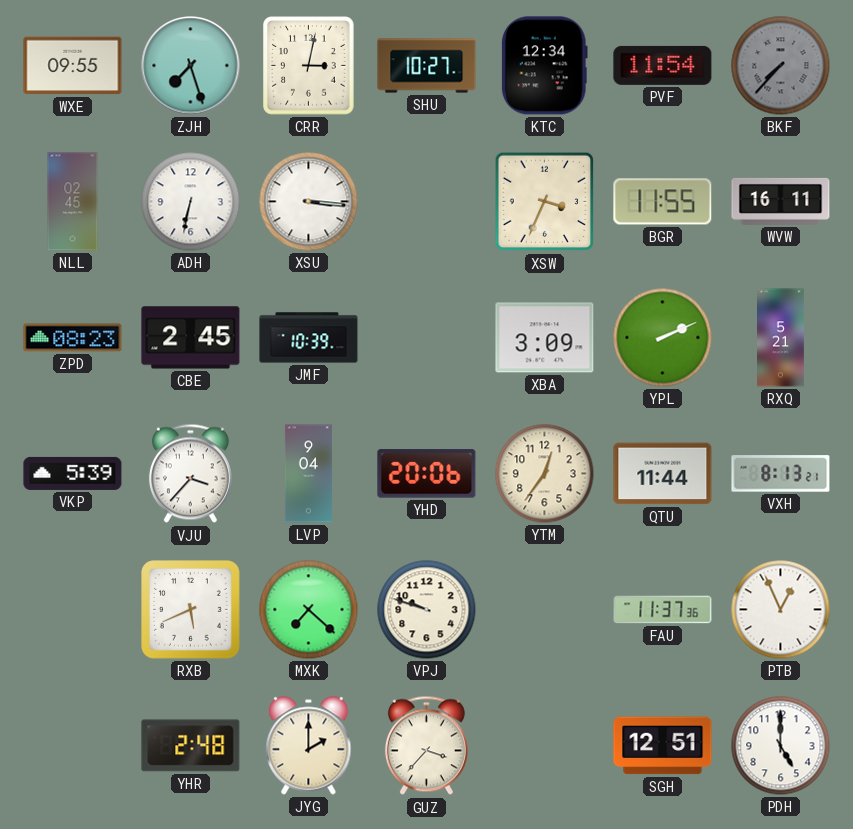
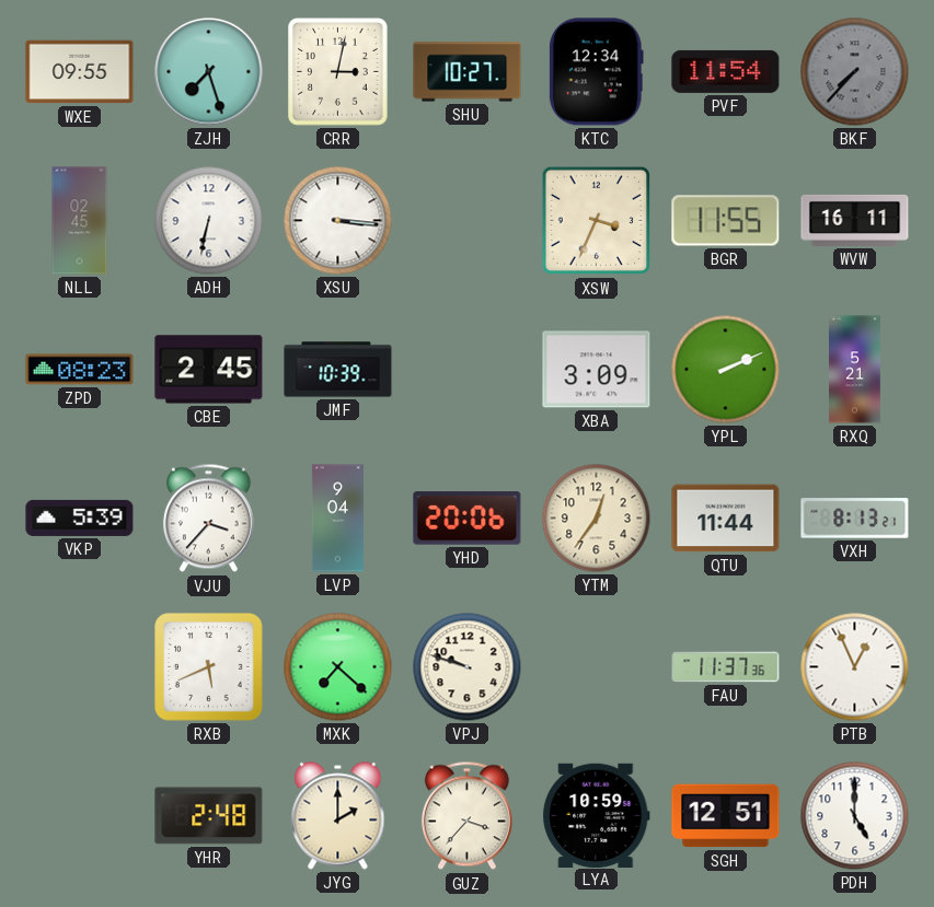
LYA: none -> 10:59 (597, 815)
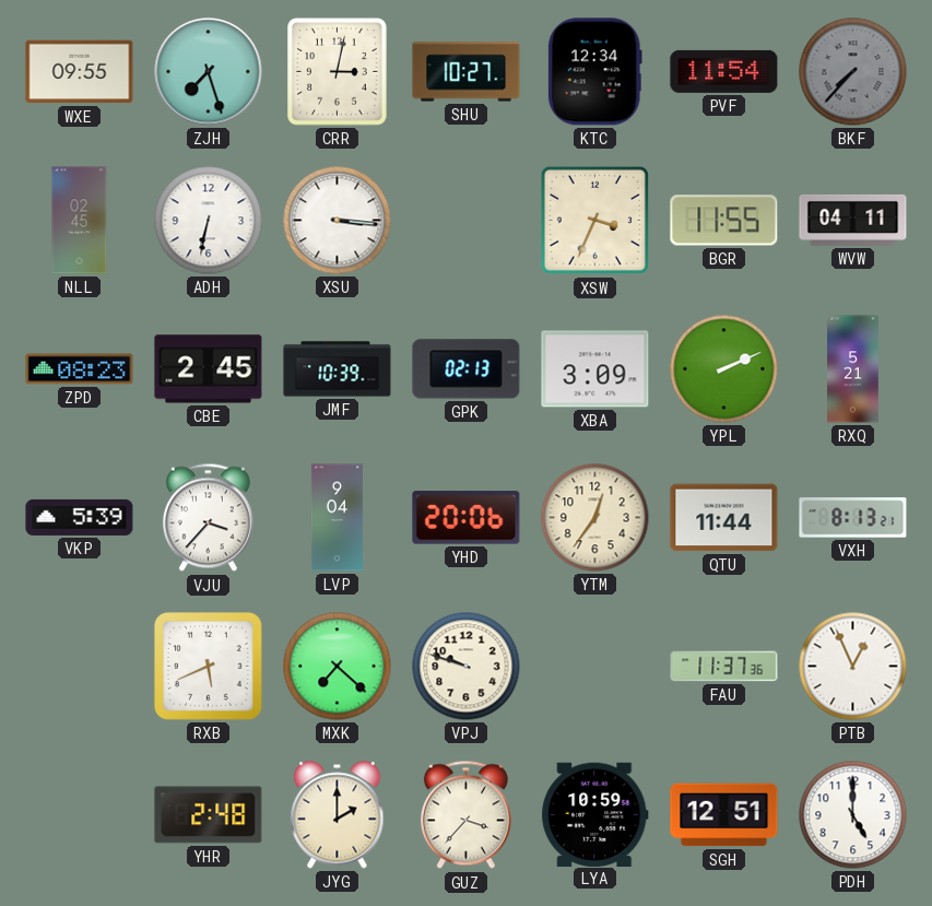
WVW: 16:11 -> 04:11 (853, 220)
GPK: none -> 02:13 (467, 369)
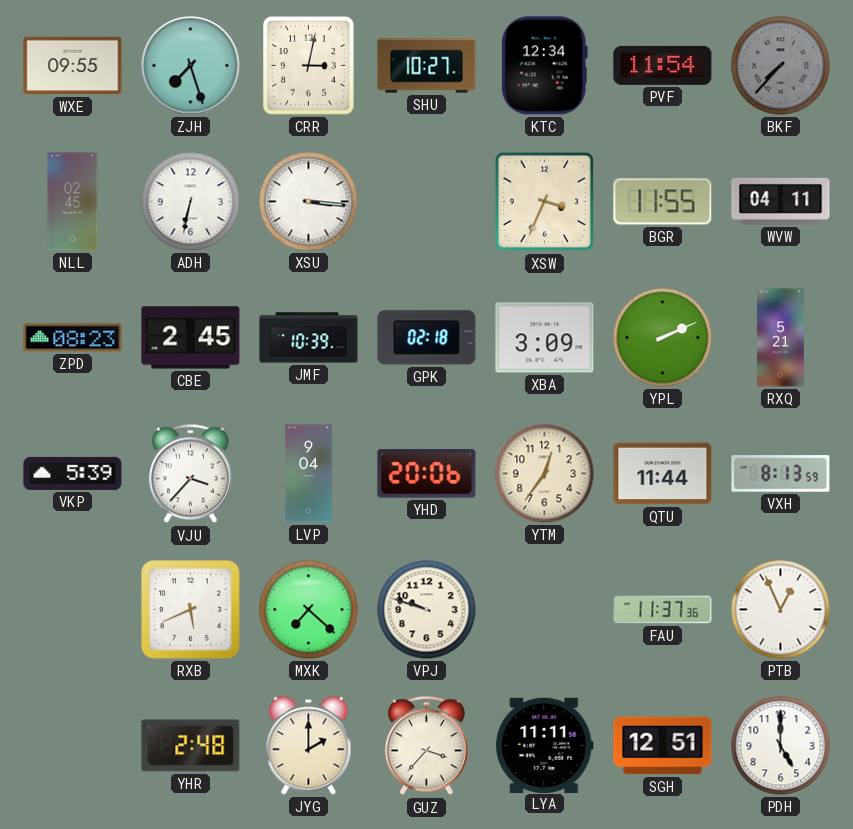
GPK: 02:13 -> 02:18 (427, 338)
VXH: 8:13:21 -> 8:13:59 (781, 474)
LYA: 10:59 -> 11:11 (545, 745)
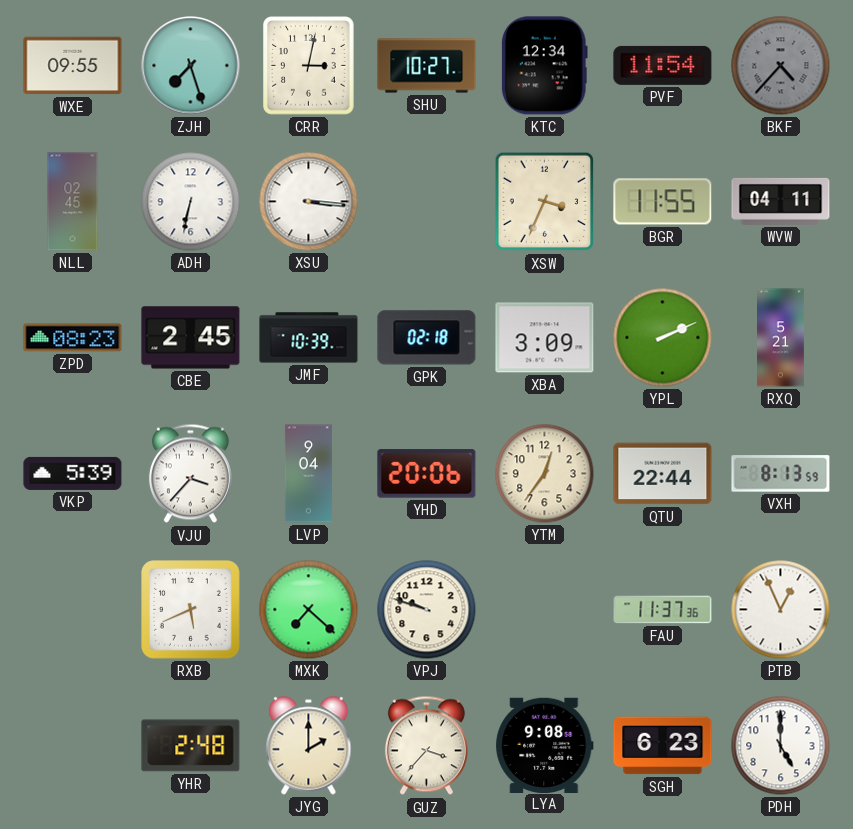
BKF: 7:37 -> 4:37 (781, 66)
QTU: 11:44 -> 22:44 (663, 474)
LYA: 11:11 -> 9:08 (545, 745)
SGH: 12:51 -> 6:23 (663, 746)
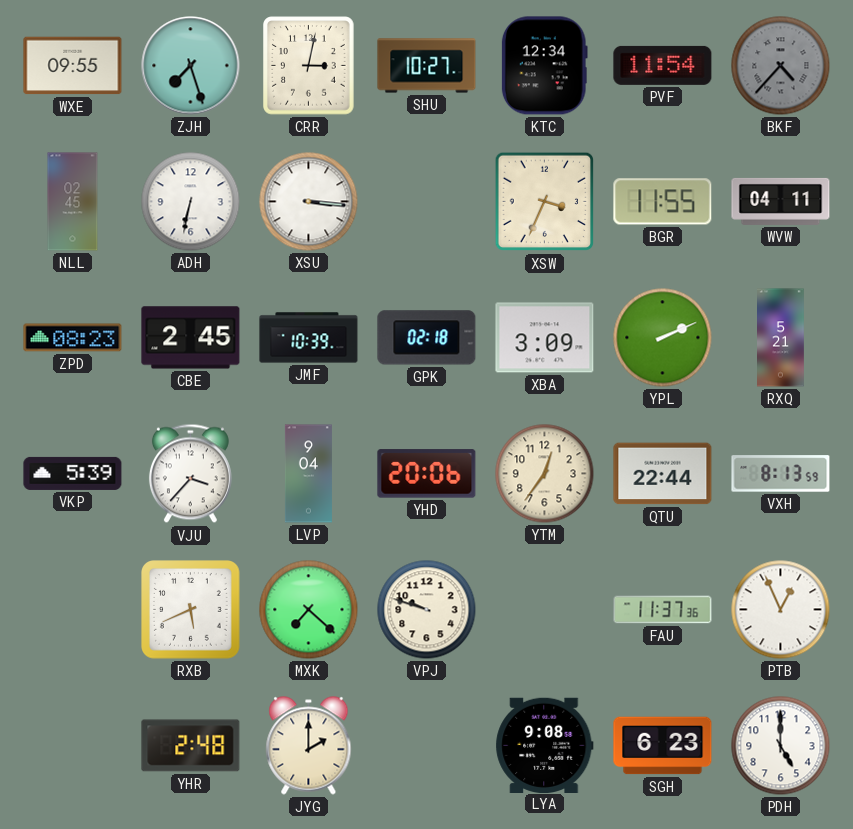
GUZ: 3:37 -> none (426, 746)
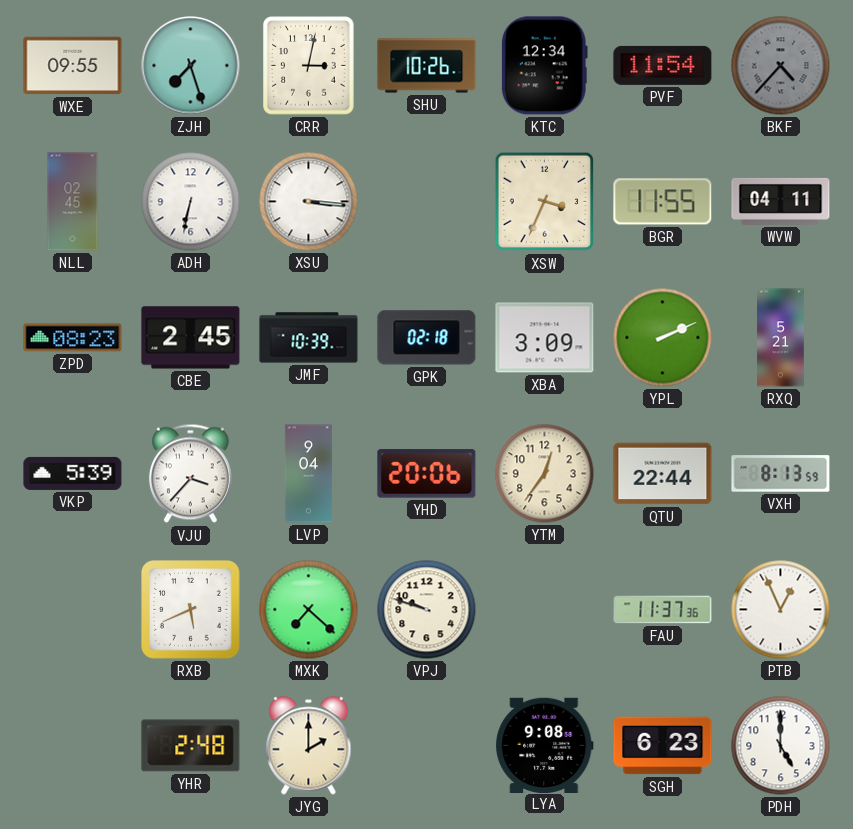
SHU: 10:27 -> 10:26 (427, 66)
